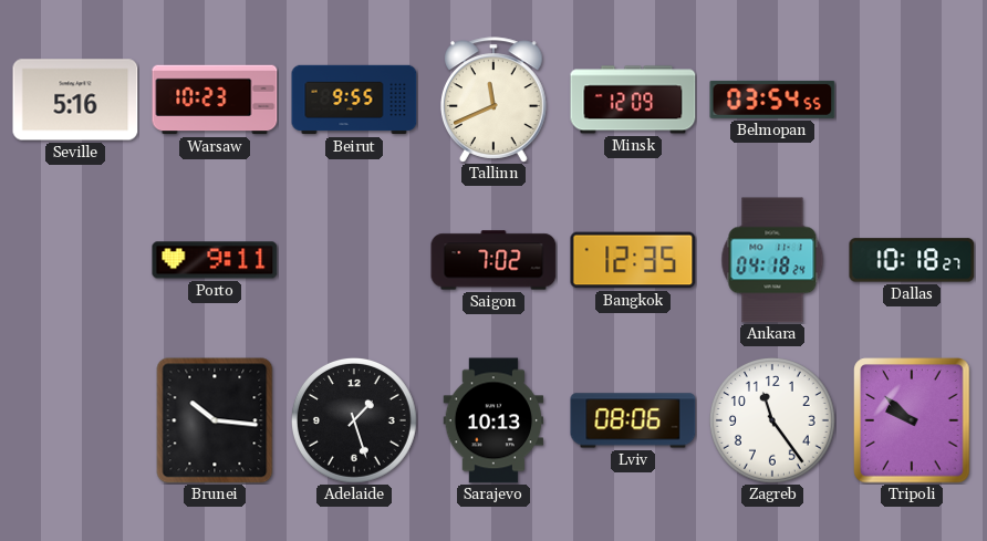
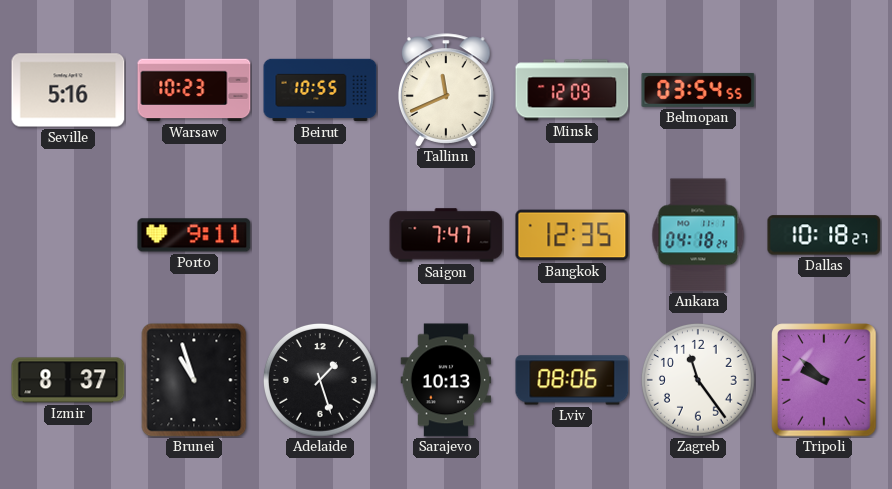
Beirut: 9:55 -> 10:55 (320, 90)
Saigon: 7:02 -> 7:47 (446, 235)
Izmir: none -> 8:37 (68, 380)
Brunei: 10:16 -> 10:57 (194, 380)
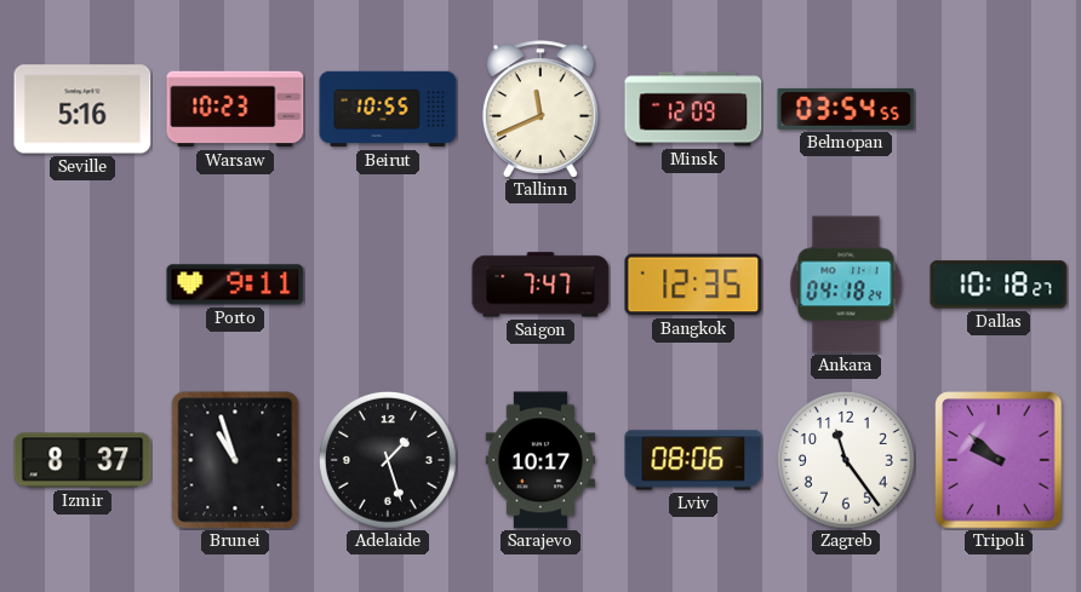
Sarajevo: 10:13 -> 10:17 (540, 460)
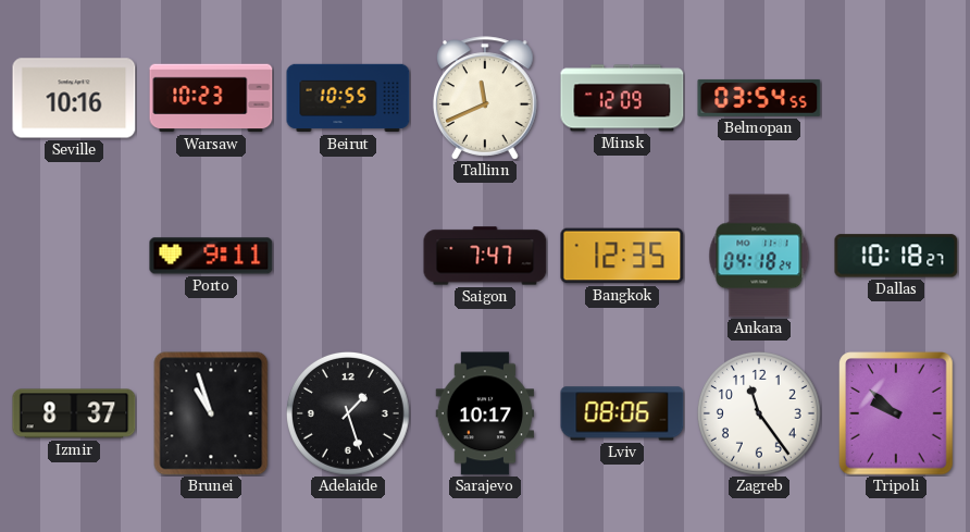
Seville: 5:16 -> 10:16 (74, 98)
